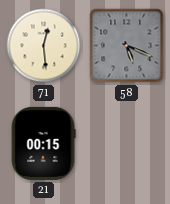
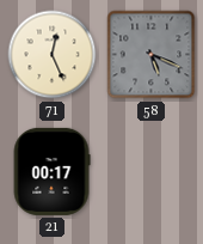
71: 12:29 -> 12:26 (53, 55)
21: 00:15 -> 00:17 (51, 171)
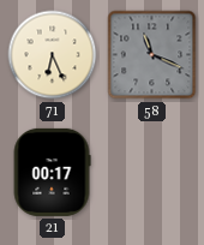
71: 12:26 -> 6:26 (53, 55)
58: 5:19 -> 11:19 (152, 55)
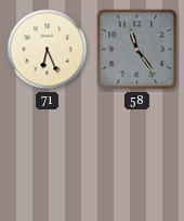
58: 11:19 -> 11:24 (137, 50)
21: 00:17 -> none (52, 172)
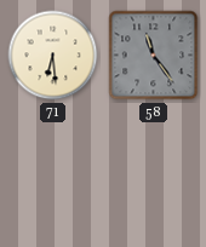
71: 6:26 -> 6:29 (53, 56)
